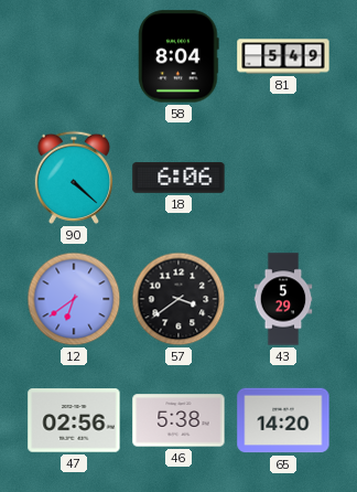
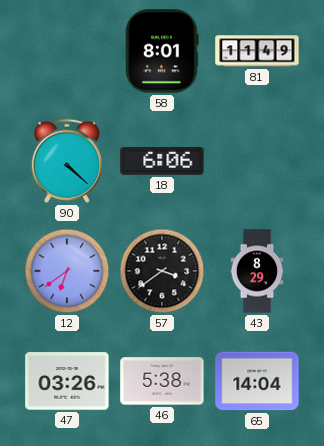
58: 8:04 -> 8:01 (162, 51)
81: 5:49 -> 11:49 (257, 51)
43: 5:29 -> 8:29 (257, 271)
47: 02:56 -> 03:26 (67, 381)
65: 14:20 -> 14:04 (257, 381)
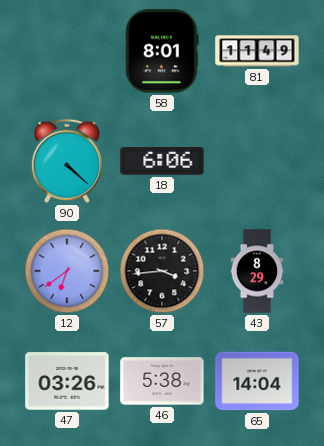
57: 3:39 -> 3:44 (162, 271)
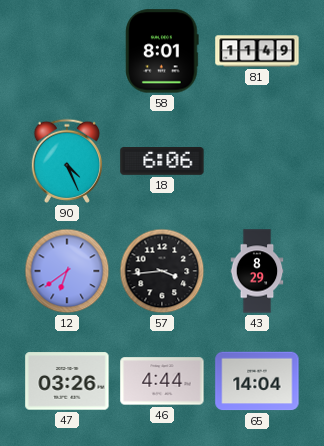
90: 4:22 -> 4:26 (66, 161)
46: 5:38 -> 4:44 (162, 381)
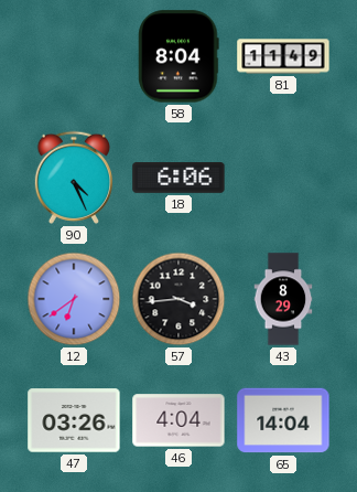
58: 8:01 -> 8:04 (178, 56)
46: 4:44 -> 4:04 (178, 420)
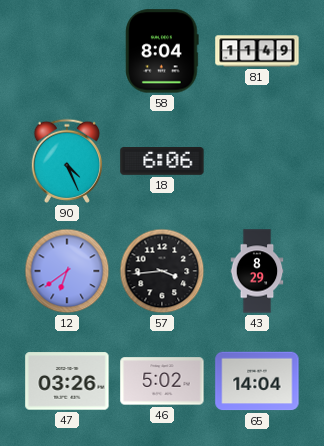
46: 4:04 -> 5:02 (162, 381)
